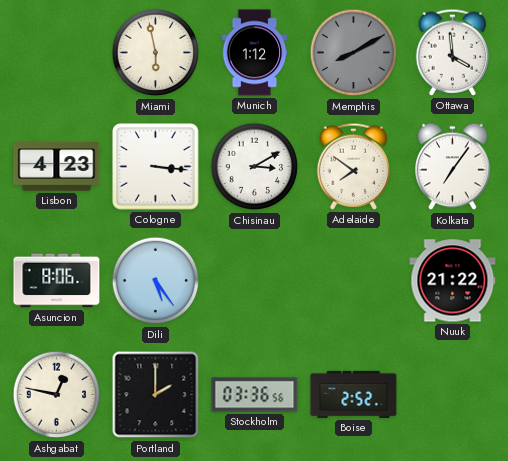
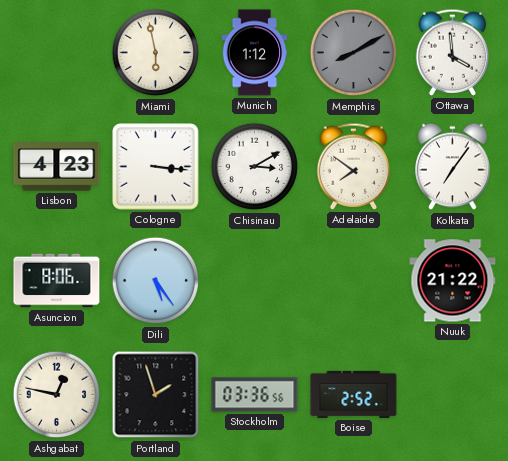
Portland: 2:00 -> 1:57 (156, 395)
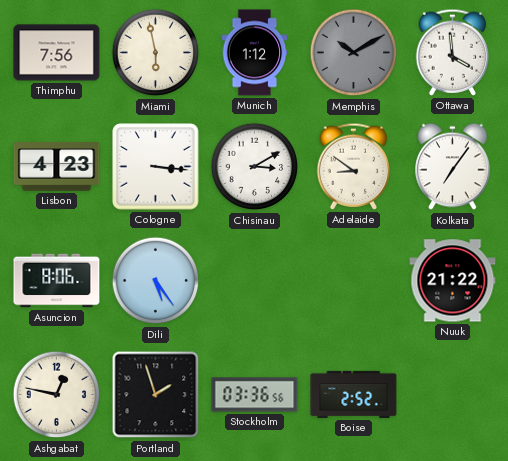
Thimphu: none -> 7:56 (57, 53)
Memphis: 8:10 -> 10:10 (354, 53)
Adelaide: 7:51 -> 8:51 (354, 166)
